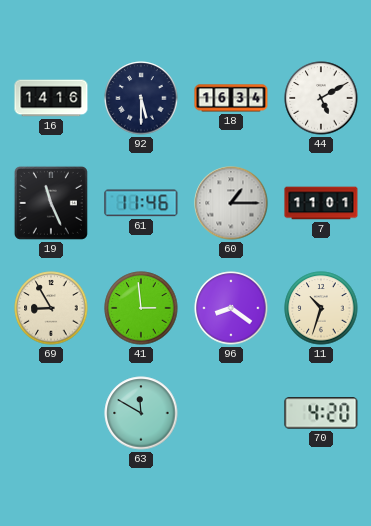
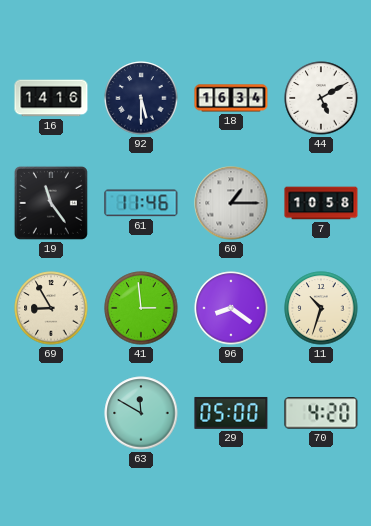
19: 11:26 -> 11:24 (51, 203)
7: 11:01 -> 10:58 (321, 203)
29: none -> 05:00 (231, 413)
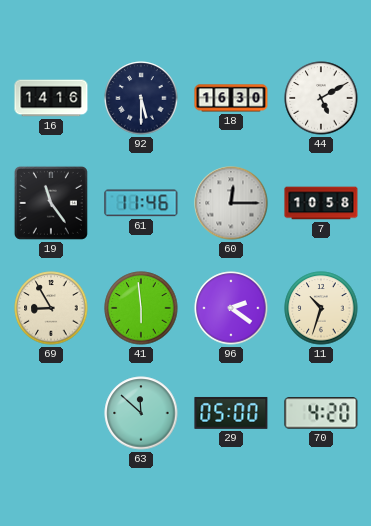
18: 16:34 -> 16:30 (231, 98)
60: 1:15 -> 12:15 (231, 203)
41: 2:59 -> 5:59 (141, 308)
96: 8:21 -> 2:21 (231, 308)
63: 11:50 -> 11:52 (141, 413)
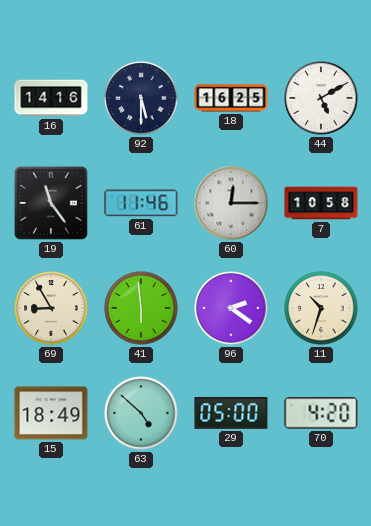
18: 16:30 -> 16:25 (231, 98)
15: none -> 18:49 (51, 413)
63: 11:52 -> 4:52 (141, 413)
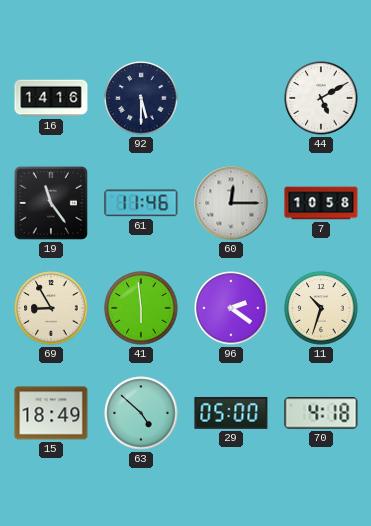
18: 16:25 -> none (231, 98)
70: 4:20 -> 4:18 (321, 413)
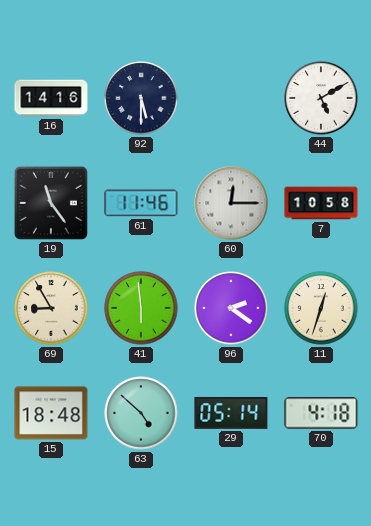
11: 10:33 -> 12:33 (321, 308)
15: 18:49 -> 18:48 (51, 413)
29: 05:00 -> 05:14 (231, 413)
